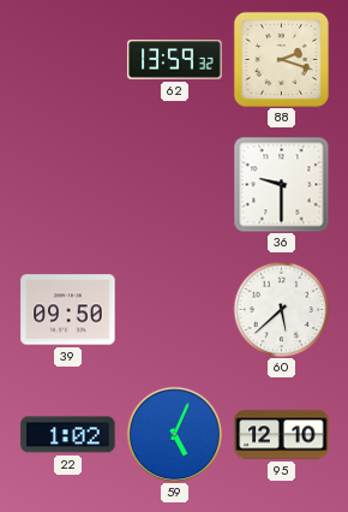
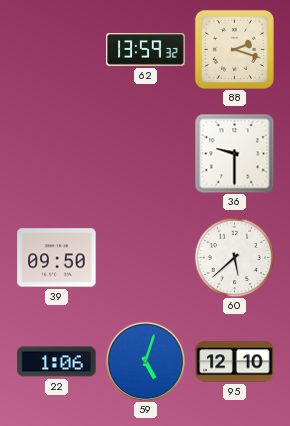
22: 1:02 -> 1:06 (57, 362)
59: 5:04 -> 5:03 (145, 361)
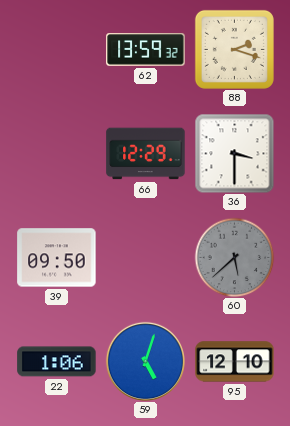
66: none -> 12:29 (146, 154)
36: 9:30 -> 3:30 (234, 153)
60 dial: white -> grey (234, 257)
